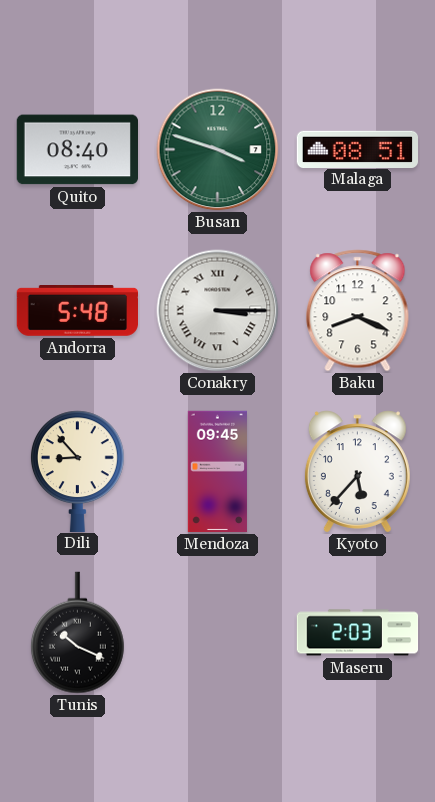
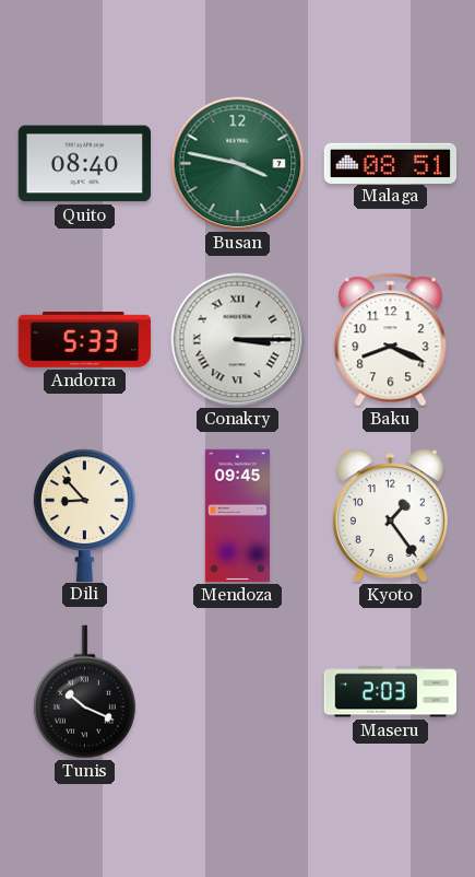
Busan: 3:48 -> 3:47 (238, 164)
Andorra: 5:48 -> 5:33 (84, 340)
Kyoto: 5:37 -> 1:24 (390, 516)
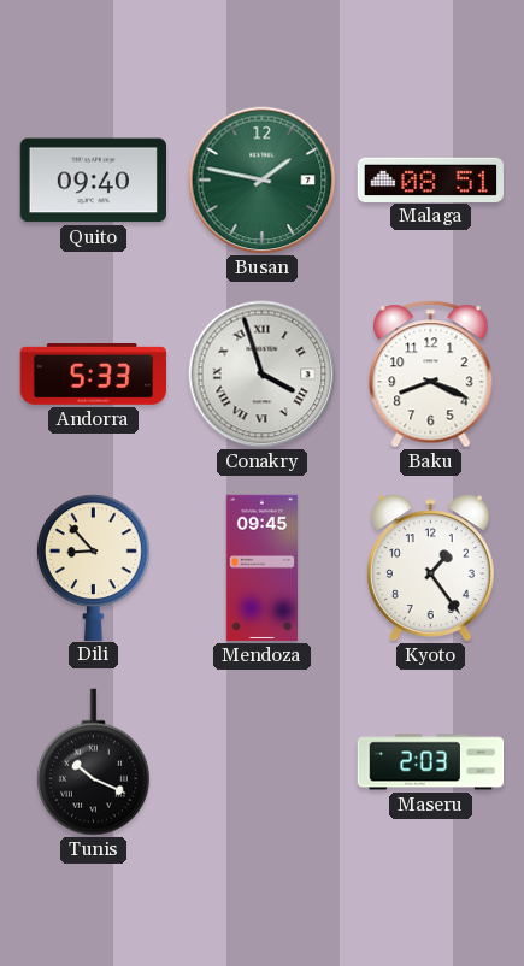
Quito: 08:40 -> 09:40 (93, 181)
Busan: 3:47 -> 1:47 (263, 181)
Conakry: 3:15 -> 3:57 (263, 375)
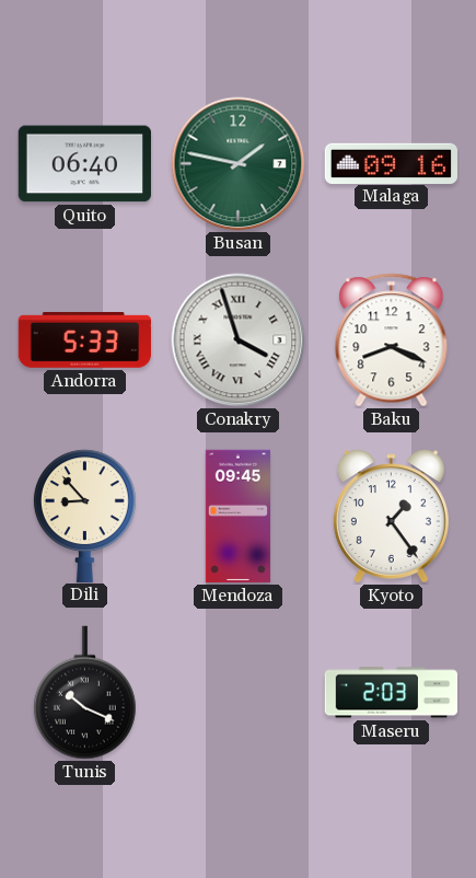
Quito: 09:40 -> 06:40 (84, 164)
Malaga: 08:51 -> 09:16 (392, 163)
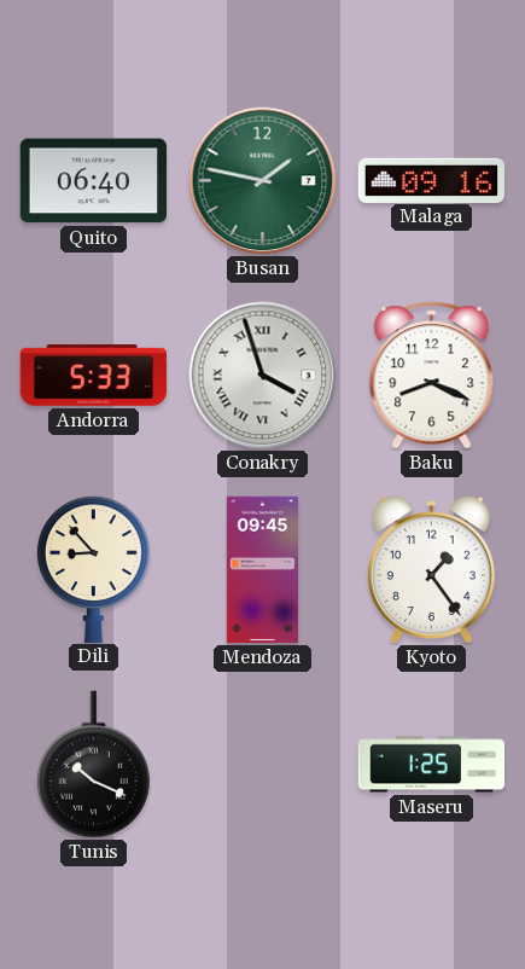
Maseru: 2:03 -> 1:25 (432, 765)
